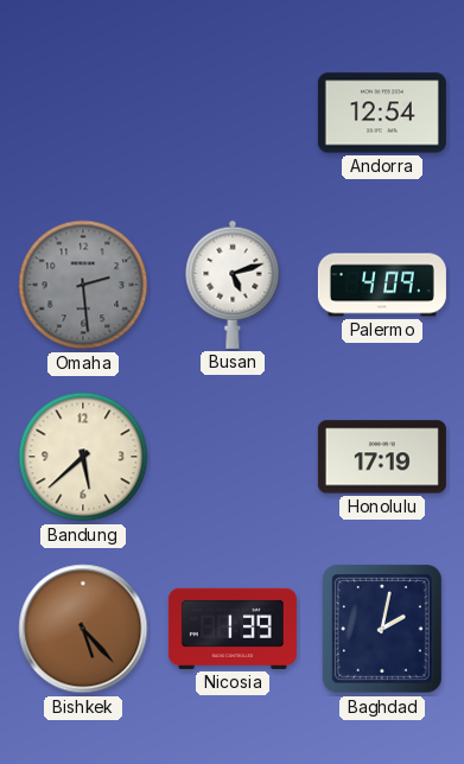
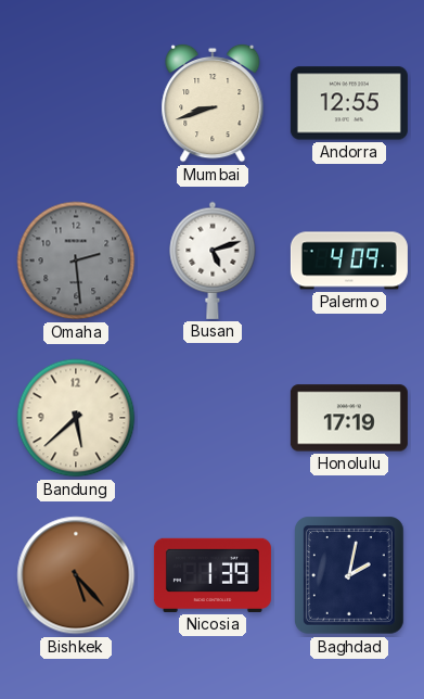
Mumbai: none -> 8:42 (213, 103)
Andorra: 12:54 -> 12:55 (349, 103)
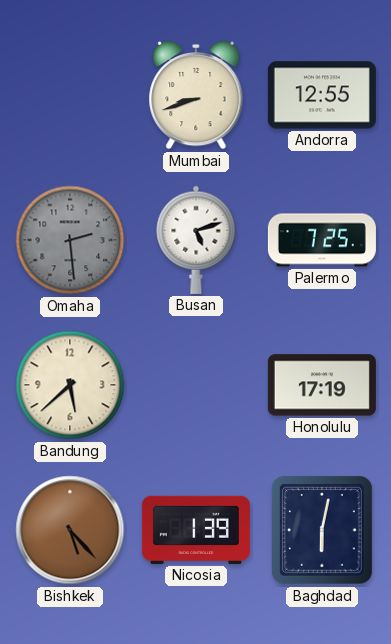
Palermo: 4:09 -> 7:25 (322, 240)
Baghdad: 2:02 -> 6:02 (323, 530)
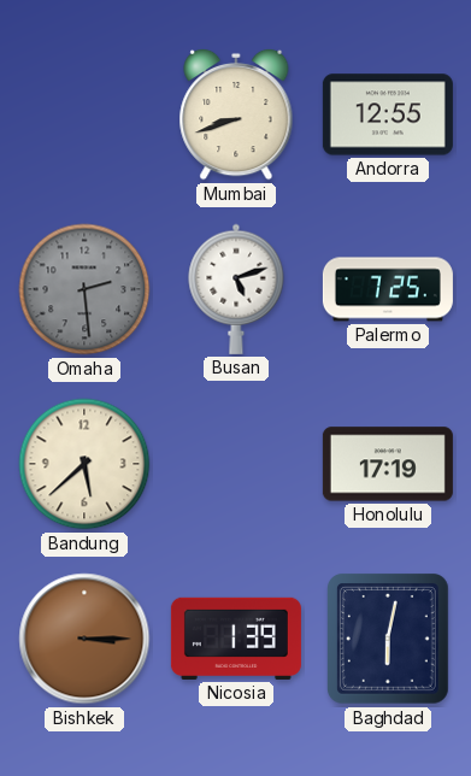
Bishkek: 5:23 -> 3:15 (84, 639)
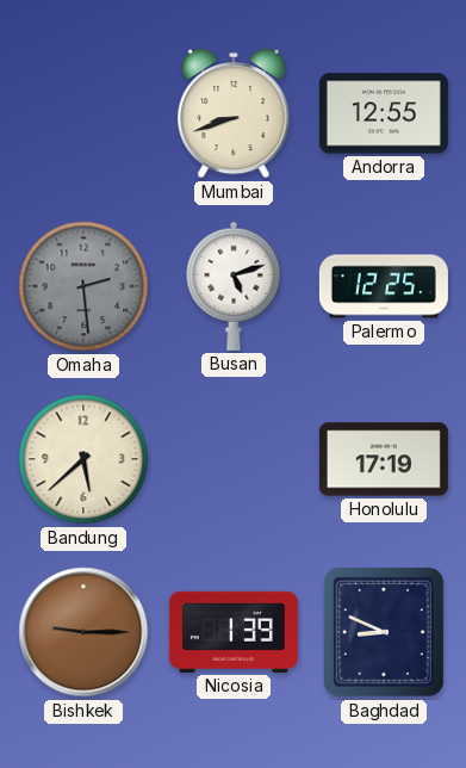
Palermo: 7:25 -> 12:25 (384, 286)
Bishkek: 3:15 -> 9:15 (83, 632)
Baghdad: 6:02 -> 8:49 (385, 632)
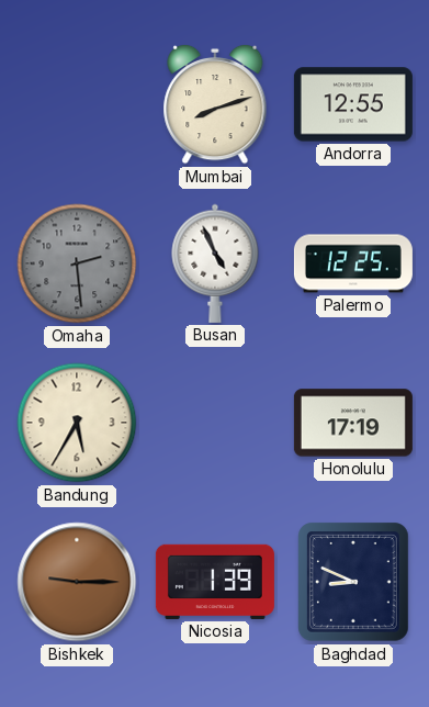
Mumbai: 8:42 -> 8:12 (215, 104)
Busan: 5:12 -> 4:56 (215, 263)
Bandung: 5:38 -> 5:35 (77, 423)
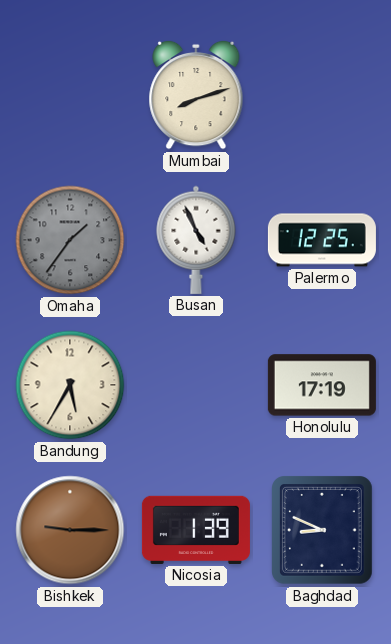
Andorra: 12:55 -> none (353, 104)
Omaha: 2:29 -> 1:36 (70, 240)
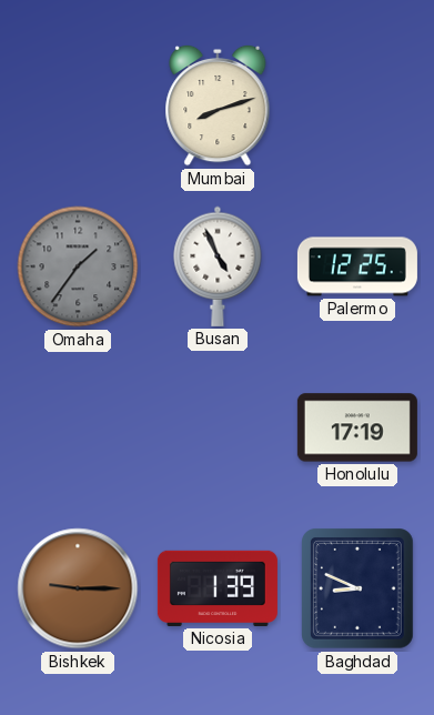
Bandung: 5:35 -> none (70, 385)
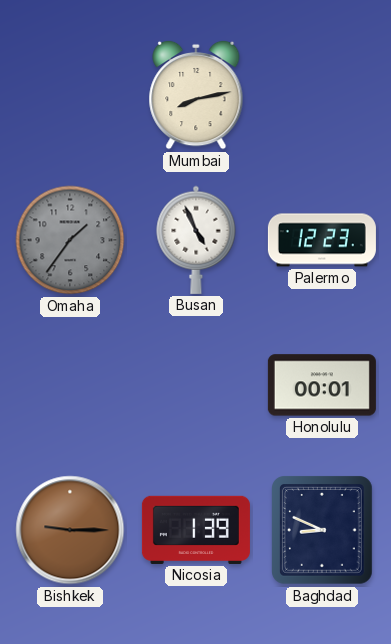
Mumbai: 8:12 -> 8:13 (196, 95)
Palermo: 12:25 -> 12:23 (322, 240)
Honolulu: 17:19 -> 00:01 (322, 385)
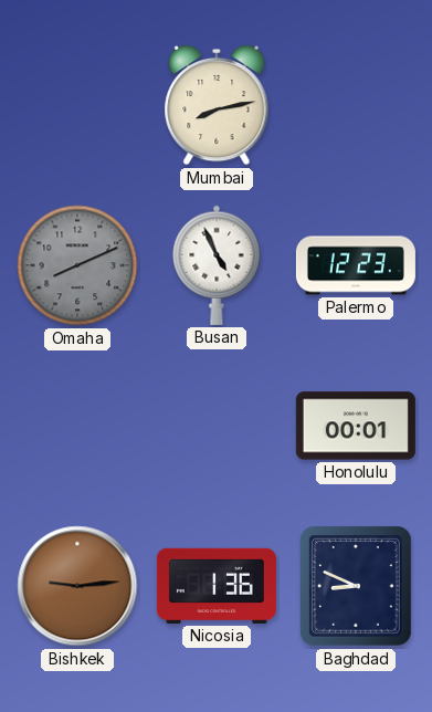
Omaha: 1:36 -> 8:11 (77, 265)
Bishkek: 9:15 -> 9:14 (77, 586)
Nicosia: 1:39 -> 1:36 (217, 586)
